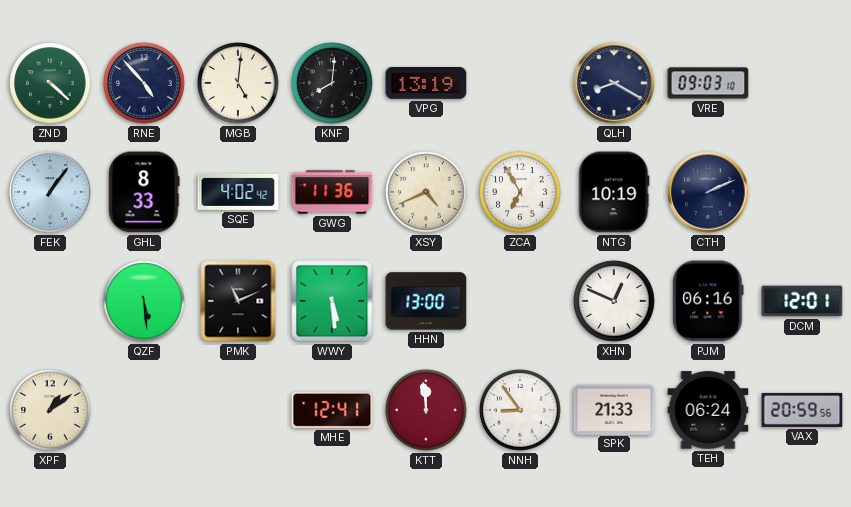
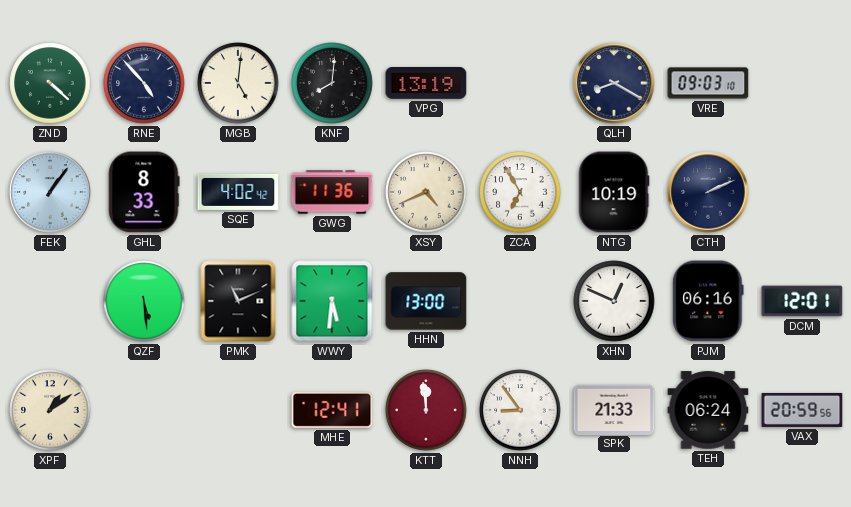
WWY: 5:29 -> 5:31 (332, 301)
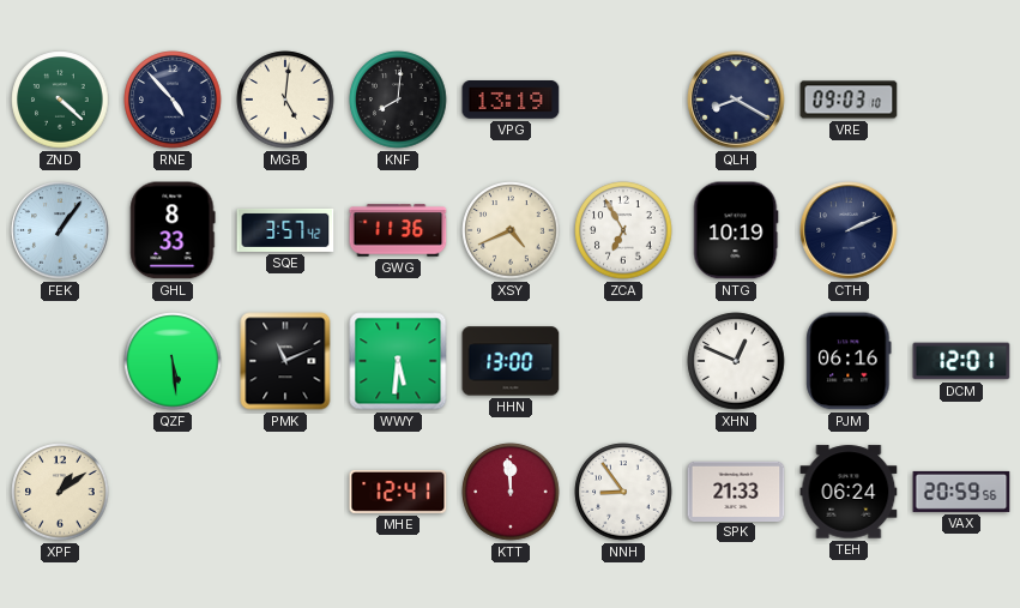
SQE: 4:02 -> 3:57 (285, 230)
